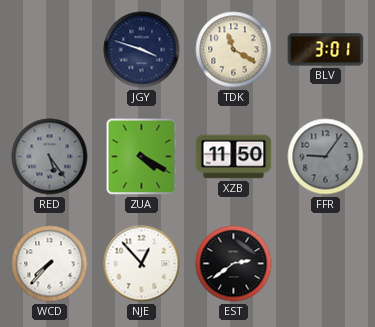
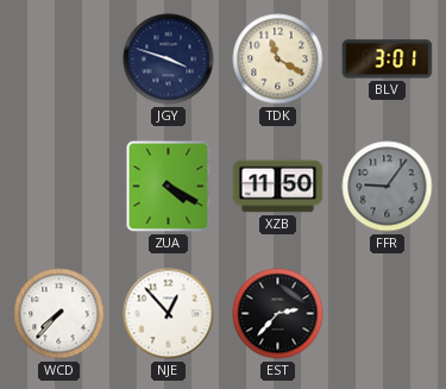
RED: 5:24 -> none (50, 157)
EST: 2:39 -> 2:37 (278, 314)
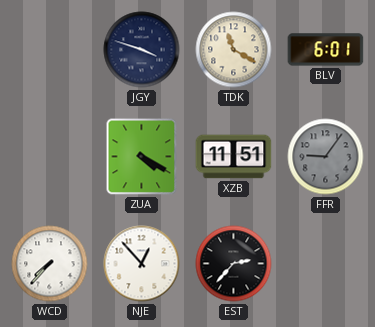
BLV: 3:01 -> 6:01 (326, 50)
XZB: 11:50 -> 11:51 (234, 157)
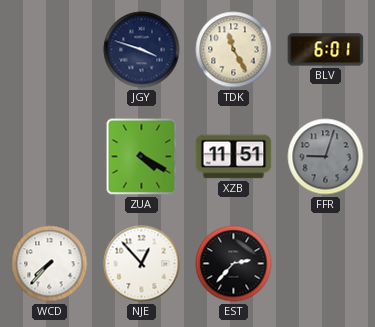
TDK: 11:20 -> 11:25 (234, 50)
FFR: 9:06 -> 9:03 (326, 157)
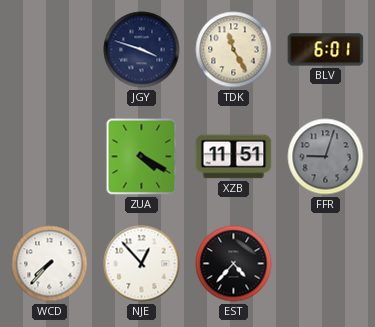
EST: 2:37 -> 4:37 (234, 264)
